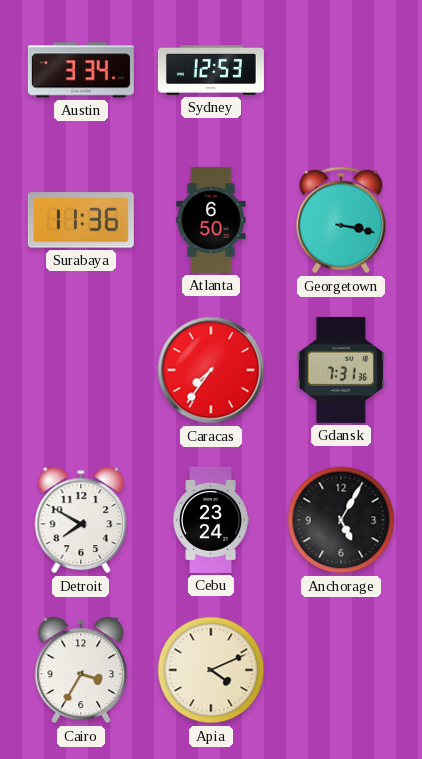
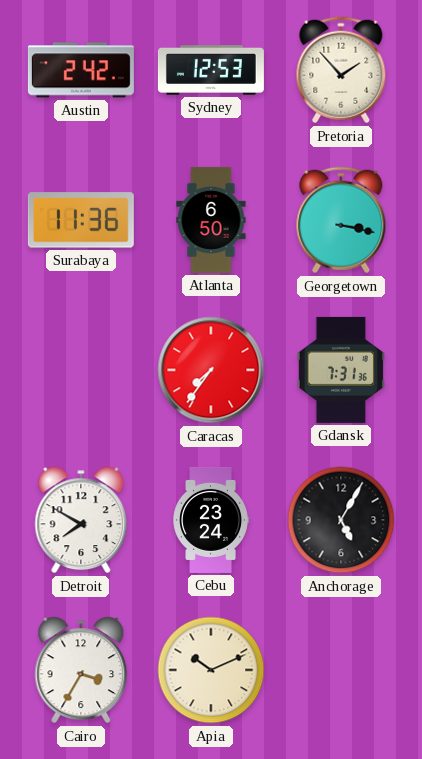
Austin: 3:34 -> 2:42 (81, 70)
Pretoria: none -> 1:53 (341, 70)
Apia: 4:11 -> 10:11 (211, 670)
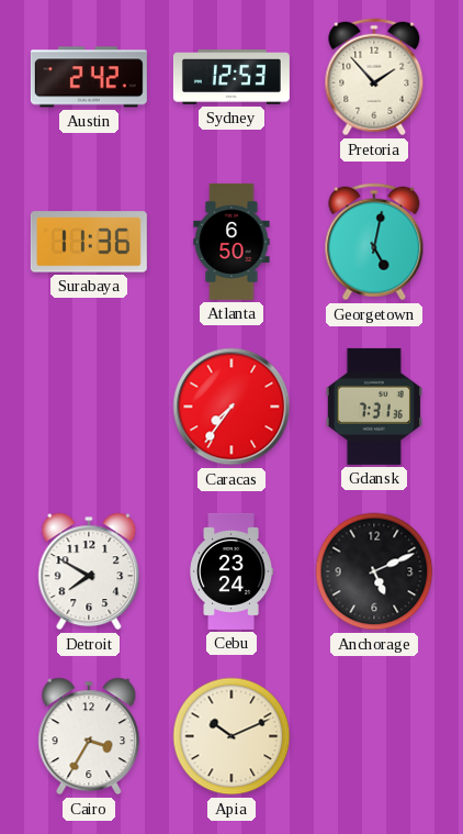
Georgetown: 3:17 -> 5:02 (374, 242)
Anchorage: 5:05 -> 5:11 (374, 571)
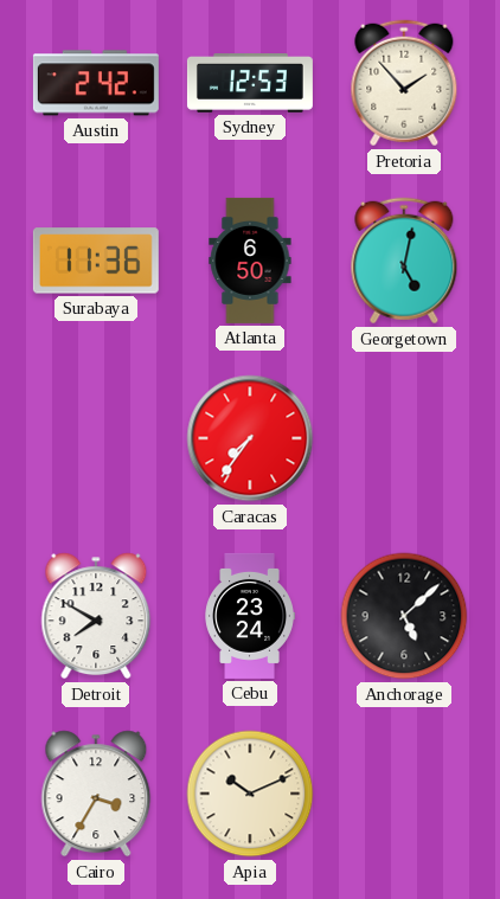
Gdansk: 7:31 -> none (374, 407)
Anchorage: 5:11 -> 5:08 (404, 616)
